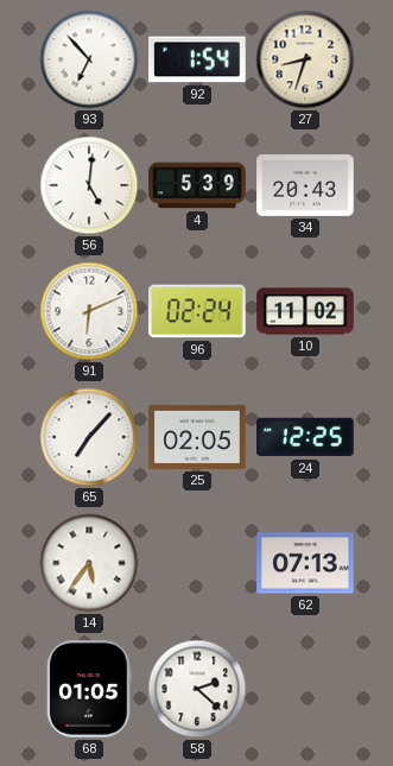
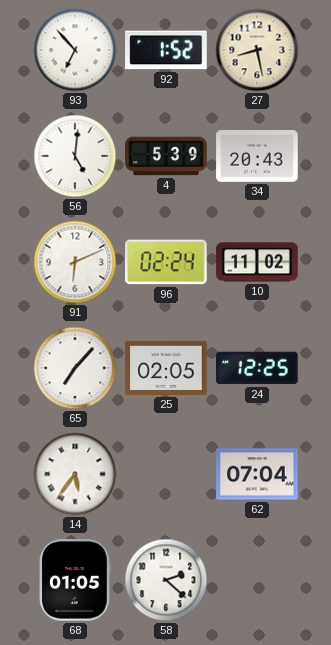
92: 1:54 -> 1:52 (166, 50)
27: 8:33 -> 8:28 (257, 50)
62: 07:13 -> 07:04 (257, 474)
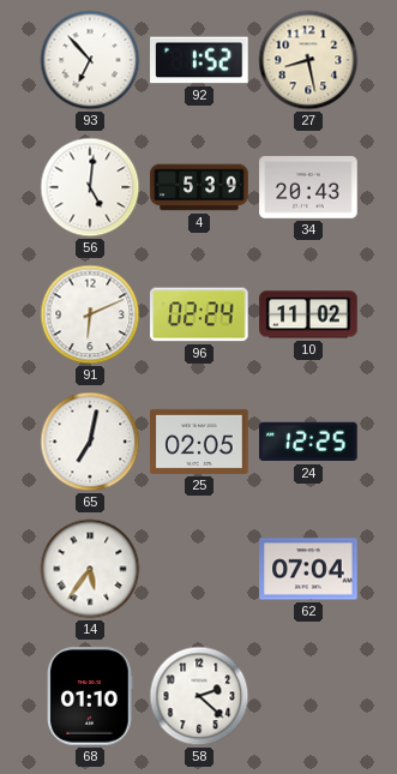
65: 7:07 -> 7:02 (90, 442)
68: 01:05 -> 01:10 (90, 696)
